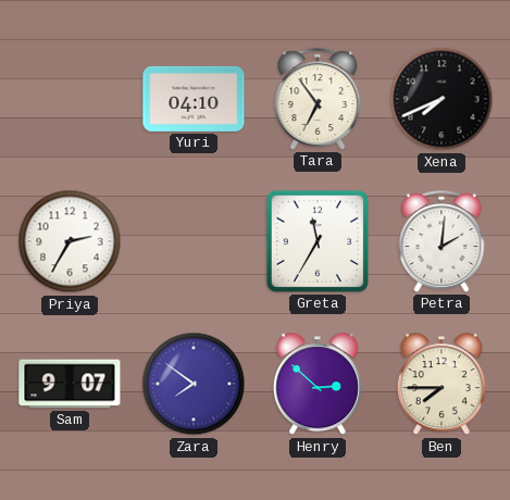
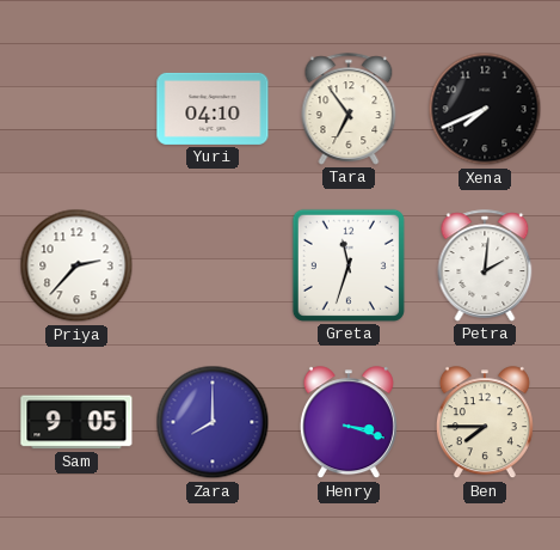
Priya: 2:35 -> 2:37 (76, 265)
Greta: 11:35 -> 11:33 (349, 265)
Sam: 9:07 -> 9:05 (76, 422)
Zara: 7:51 -> 8:00 (213, 422)
Henry: 2:52 -> 3:18 (349, 423)
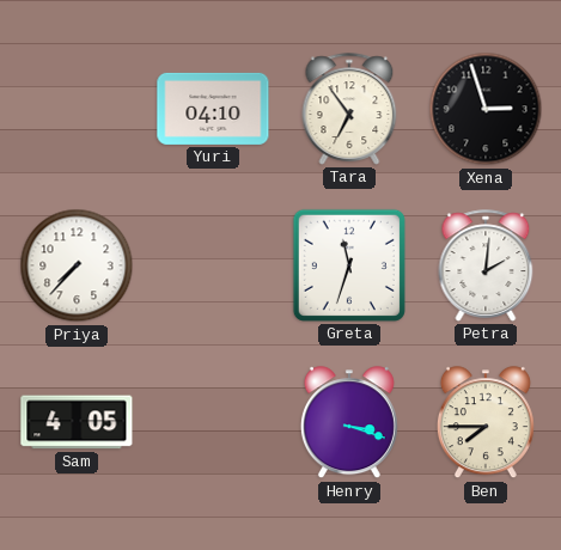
Xena: 7:41 -> 2:57 (486, 109)
Priya: 2:37 -> 7:37 (77, 265)
Sam: 9:05 -> 4:05 (77, 422)
Zara: 8:00 -> none (213, 422)
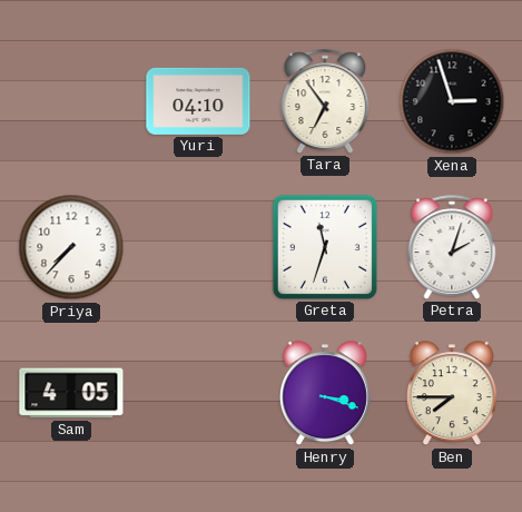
Petra: 2:01 -> 2:03 (452, 247)
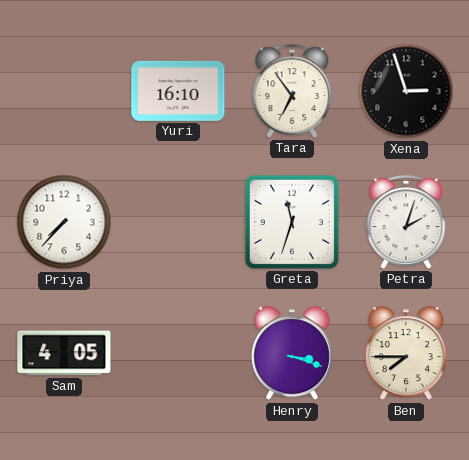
Yuri: 04:10 -> 16:10 (178, 91)
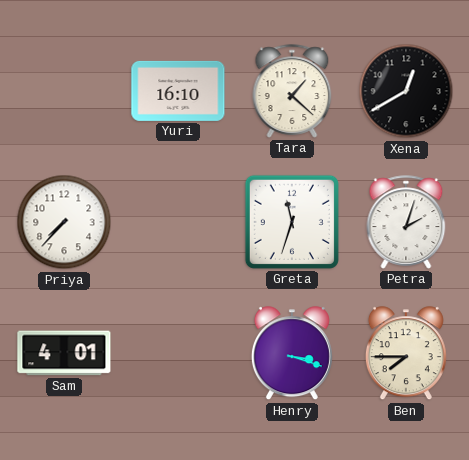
Tara: 6:54 -> 1:22 (292, 91)
Xena: 2:57 -> 12:40 (406, 91)
Sam: 4:05 -> 4:01 (64, 353)
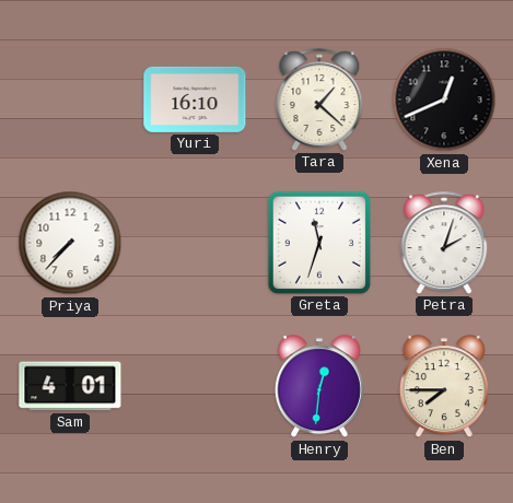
Xena: 12:40 -> 12:41 (444, 100)
Henry: 3:18 -> 12:31 (319, 387)
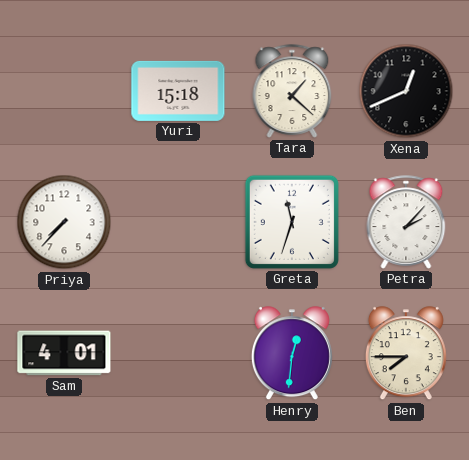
Yuri: 16:10 -> 15:18 (178, 91)
Petra: 2:03 -> 2:07 (406, 222)
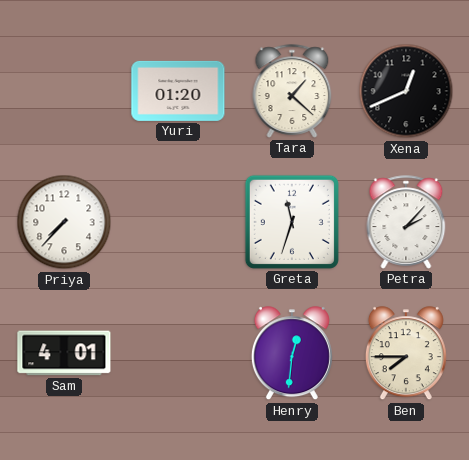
Yuri: 15:18 -> 01:20 (178, 91)
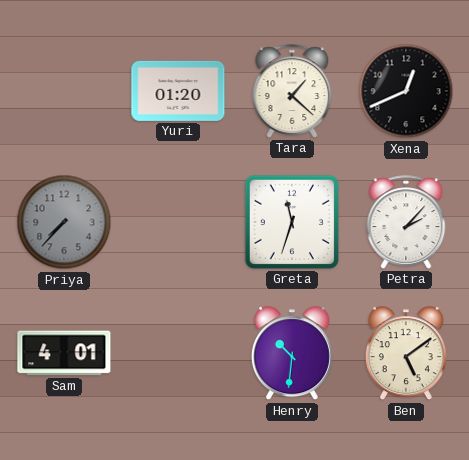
Priya dial: white -> grey (64, 222)
Henry: 12:31 -> 10:31 (292, 354)
Ben: 7:45 -> 5:09 (406, 354)
